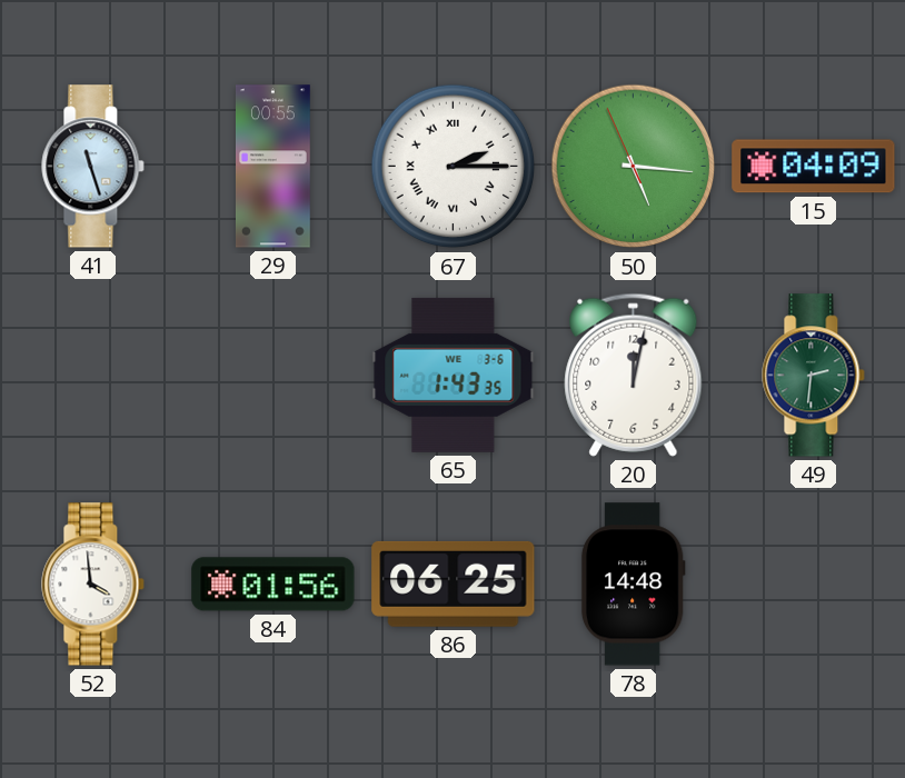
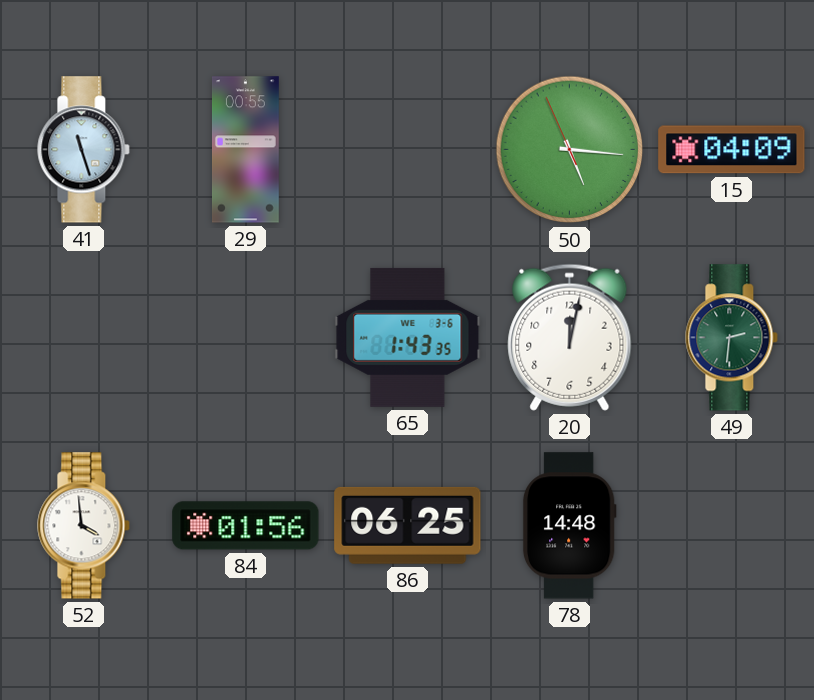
67: 2:15 -> none (454, 167)
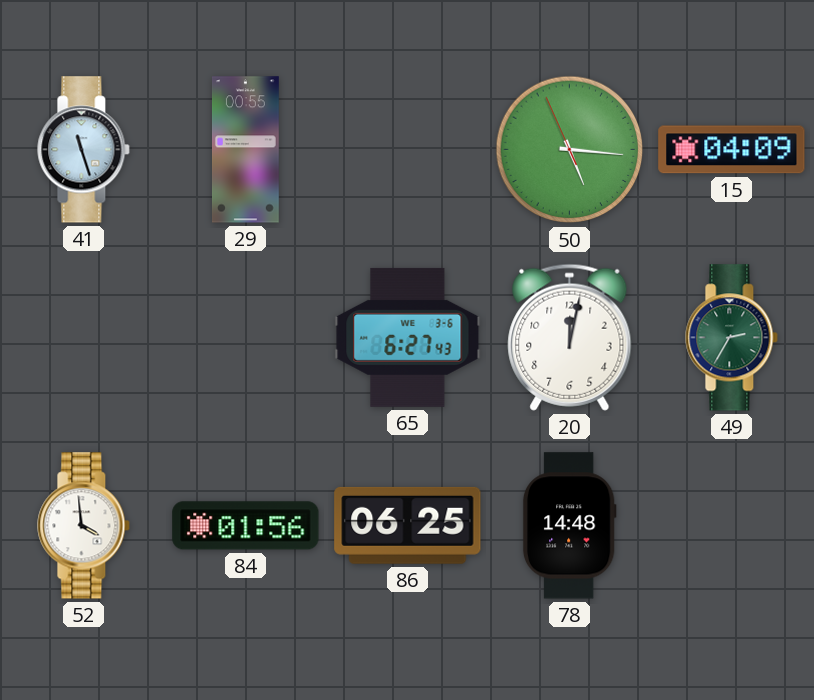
65: 1:43 -> 6:27 (408, 337)
49: 2:31 -> 2:35 (732, 338)
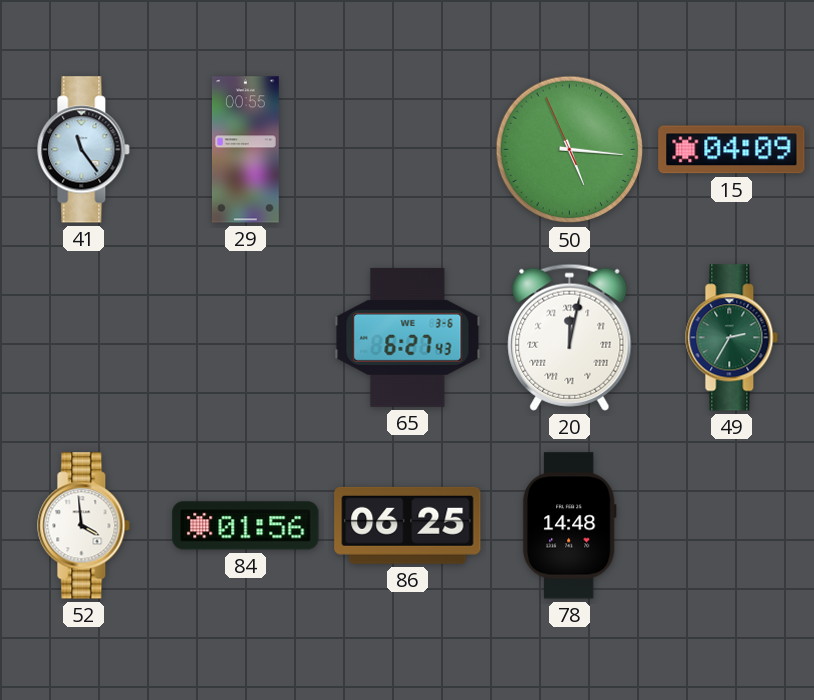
41: 11:27 -> 11:24 (84, 150)
20 numerals: Arabic -> Roman (570, 337)
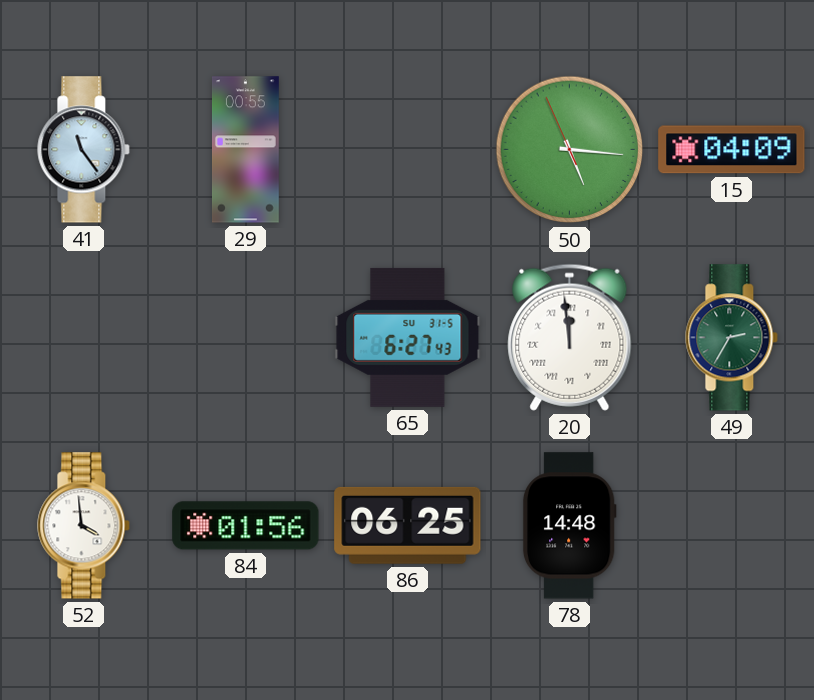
65 date: WE 3-6 -> SU 31-5 (408, 337)
20: 12:02 -> 11:59 (570, 337)
